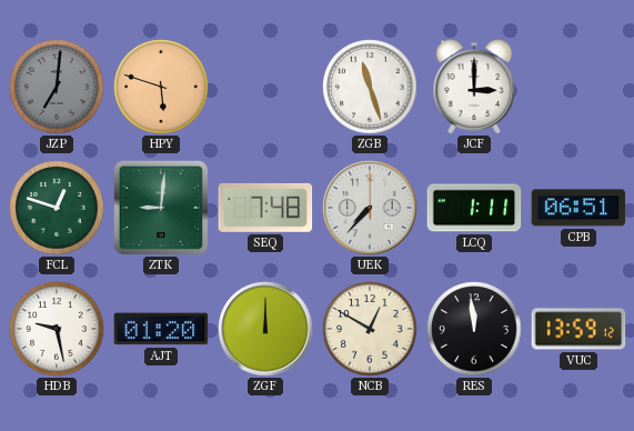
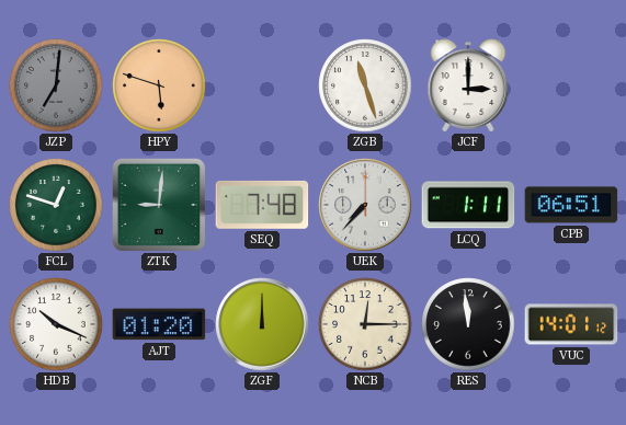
HDB: 9:28 -> 10:19 (56, 324)
NCB: 12:50 -> 12:15 (365, 324)
VUC: 13:59 -> 14:01 (571, 324)
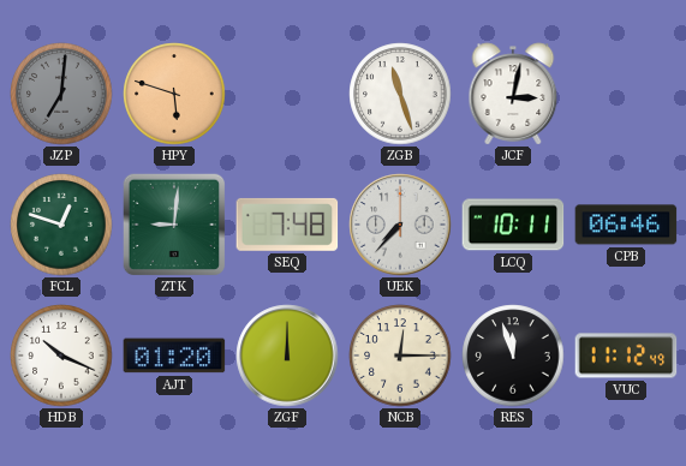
JCF: 3:00 -> 3:02 (513, 94)
LCQ: 1:11 -> 10:11 (513, 225)
CPB: 06:51 -> 06:46 (626, 225)
RES: 11:59 -> 11:57 (513, 356)
VUC: 14:01 -> 11:12 (626, 356)
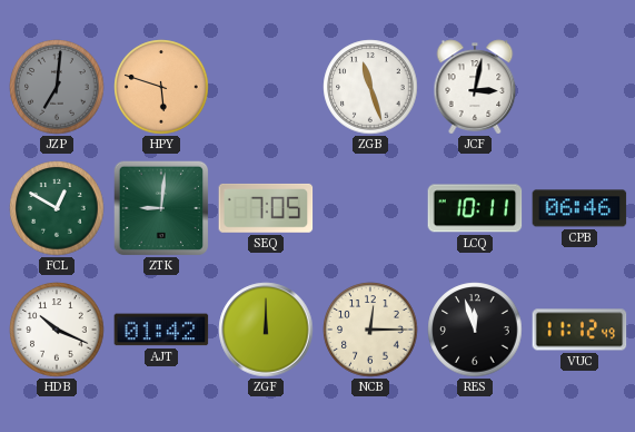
FCL: 12:48 -> 12:50 (57, 208)
SEQ: 7:48 -> 7:05 (266, 208)
UEK: 7:37 -> none (400, 225)
AJT: 01:20 -> 01:42 (161, 330)
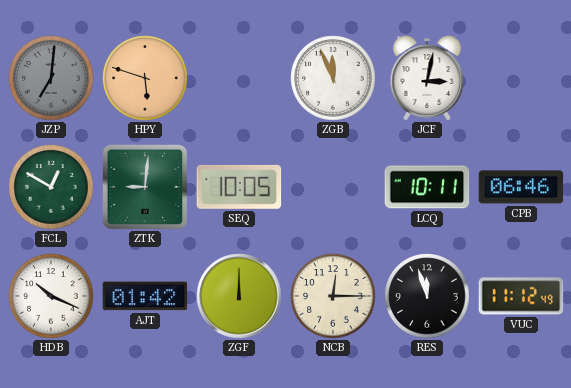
ZGB: 11:27 -> 11:56 (333, 78)
SEQ: 7:05 -> 10:05 (239, 187)
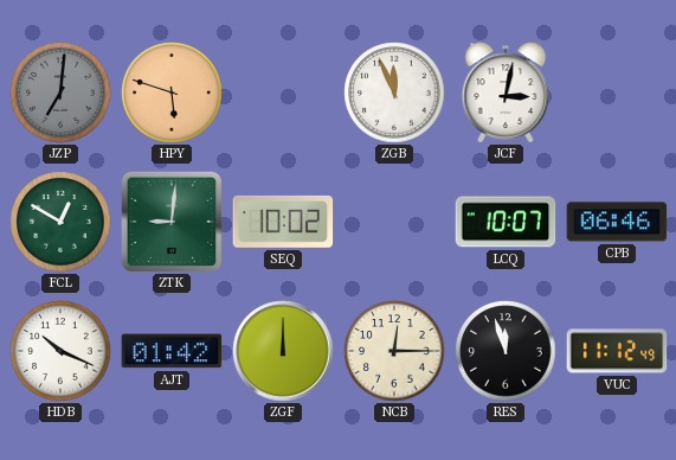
SEQ: 10:05 -> 10:02 (283, 222)
LCQ: 10:11 -> 10:07 (506, 222)
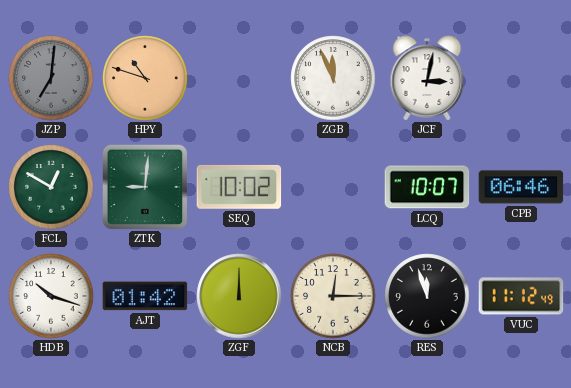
HPY: 5:48 -> 10:48 (145, 78)
HDB: 10:19 -> 10:18 (51, 296)
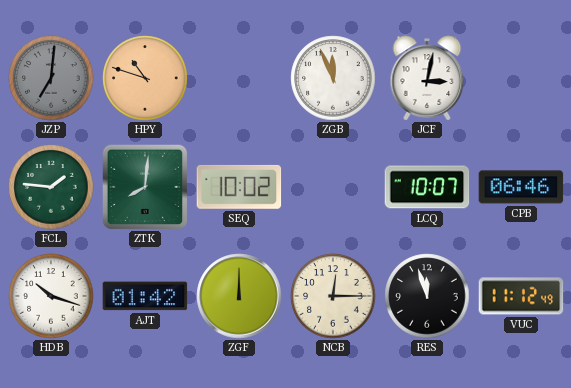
FCL: 12:50 -> 1:46 (51, 187)
ZTK: 9:01 -> 8:01 (144, 186)
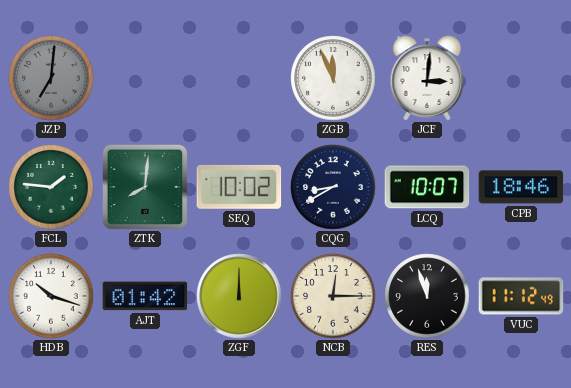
HPY: 10:48 -> none (145, 78)
JCF: 3:02 -> 3:01 (427, 78)
CQG: none -> 8:40 (333, 187)
CPB: 06:46 -> 18:46 (521, 187)
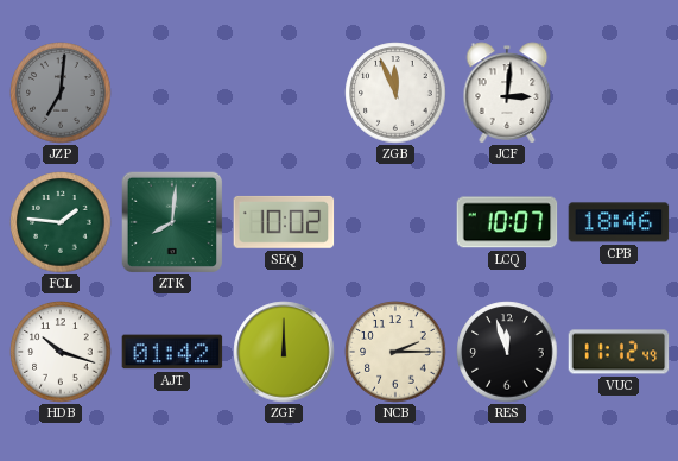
CQG: 8:40 -> none (333, 187)
NCB: 12:15 -> 2:15 (395, 352)
